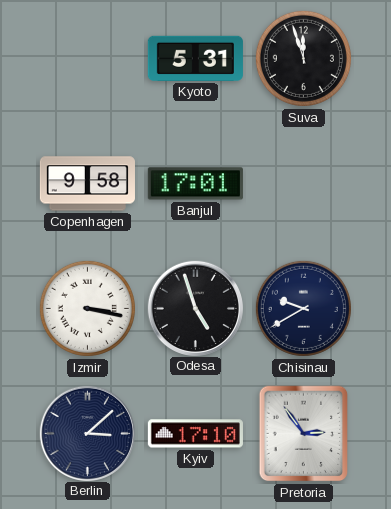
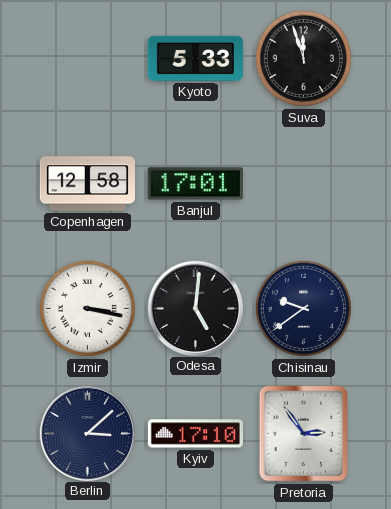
Kyoto: 5:31 -> 5:33 (195, 58)
Copenhagen: 9:58 -> 12:58 (87, 184)
Odesa: 4:57 -> 5:01 (195, 308)
Chisinau: 9:40 -> 9:39 (303, 308)
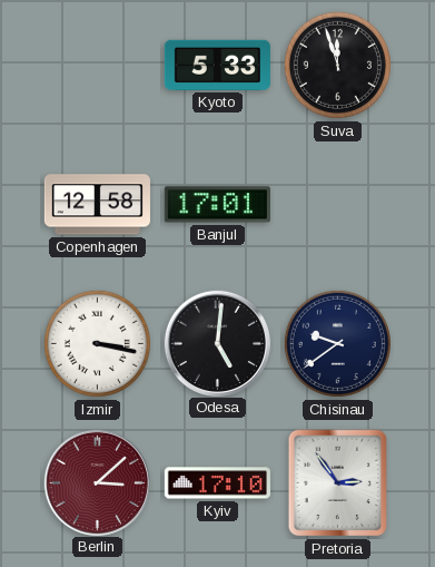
Berlin dial: navy -> burgundy (97, 482)
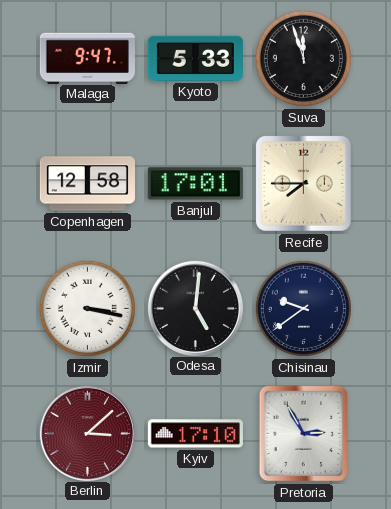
Malaga: none -> 9:47 (87, 58)
Recife: none -> 7:45 (303, 183)
Pretoria: 2:54 -> 2:55 (304, 434)
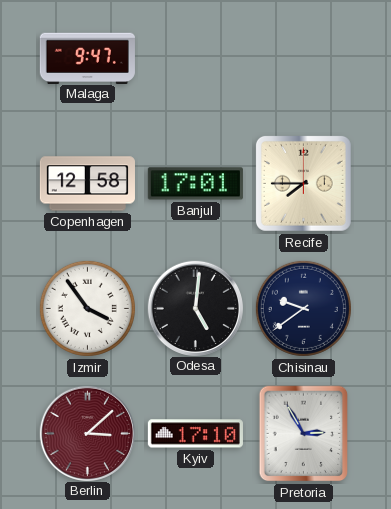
Kyoto: 5:33 -> none (195, 58)
Suva: 11:57 -> none (303, 58)
Izmir: 3:17 -> 3:54 (87, 308)
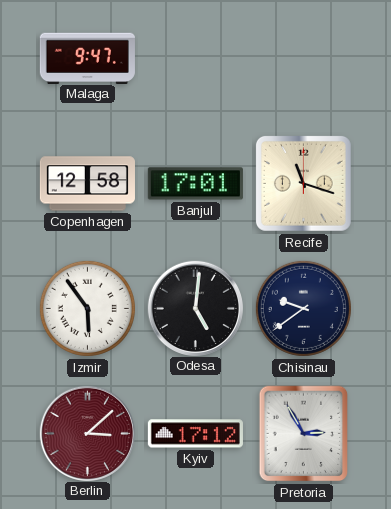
Recife: 7:45 -> 11:18 (303, 183)
Izmir: 3:54 -> 5:54 (87, 308)
Kyiv: 17:10 -> 17:12 (195, 434)
